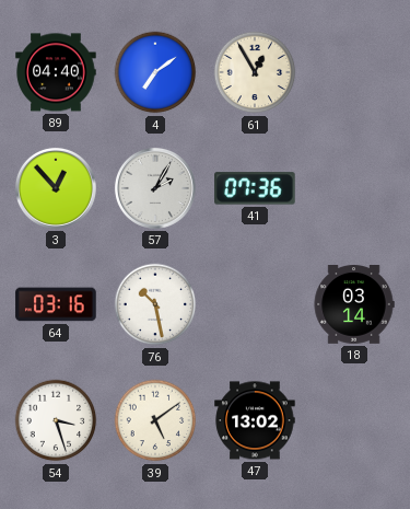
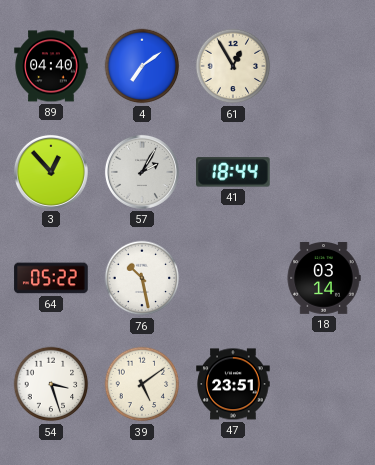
41: 07:36 -> 18:44 (233, 172)
64: 03:16 -> 05:22 (51, 278)
47: 13:02 -> 23:51 (233, 384)
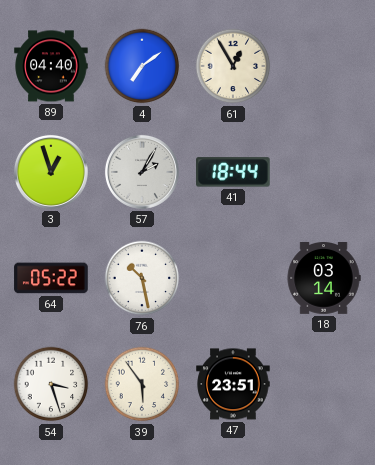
3: 12:53 -> 12:57 (51, 172)
39: 5:09 -> 5:54 (142, 384)
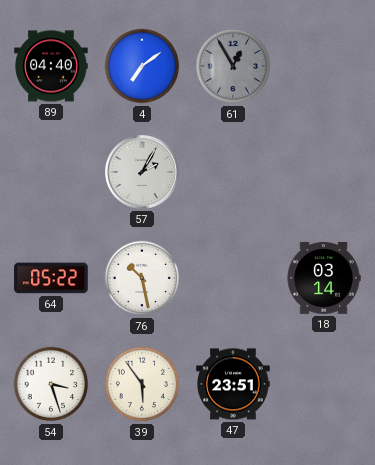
61 dial: cream -> grey (233, 66)
3: 12:57 -> none (51, 172)
41: 18:44 -> none (233, 172)
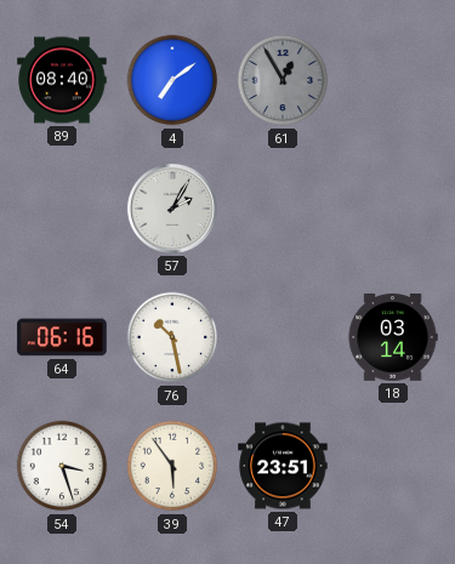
89: 04:40 -> 08:40 (62, 80)
64: 05:22 -> 06:16 (62, 337)
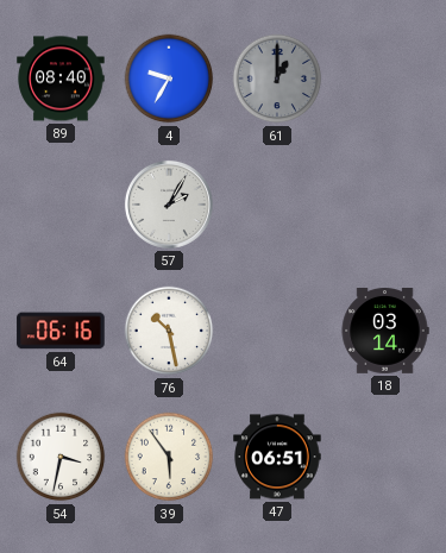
4: 7:09 -> 9:35 (169, 78)
61: 12:55 -> 1:00 (277, 78)
54: 3:27 -> 3:32 (61, 457)
47: 23:51 -> 06:51 (277, 457)
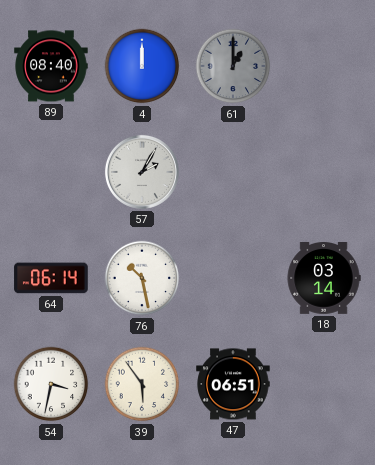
4: 9:35 -> 12:00 (142, 66)
64: 06:16 -> 06:14 (51, 278)
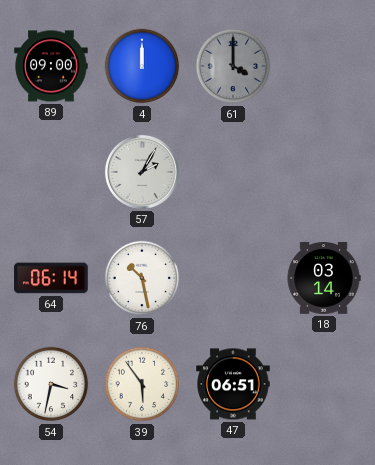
89: 08:40 -> 09:00 (51, 66)
61: 1:00 -> 4:00 (233, 66)
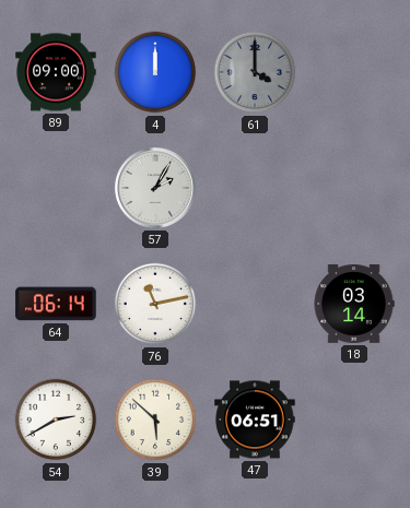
76: 10:28 -> 11:13 (155, 304)
54: 3:32 -> 2:40 (56, 420)
39: 5:54 -> 5:52 (155, 420)
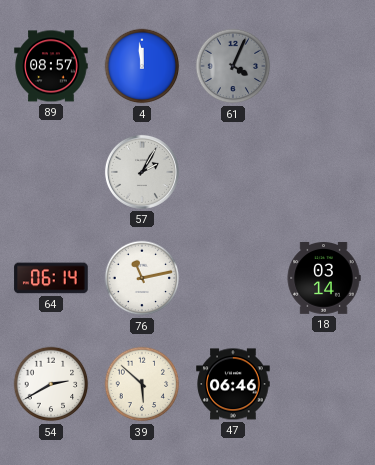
89: 09:00 -> 08:57 (51, 66)
4: 12:00 -> 11:59 (142, 66)
61: 4:00 -> 4:04 (233, 66)
47: 06:51 -> 06:46 (233, 384)
